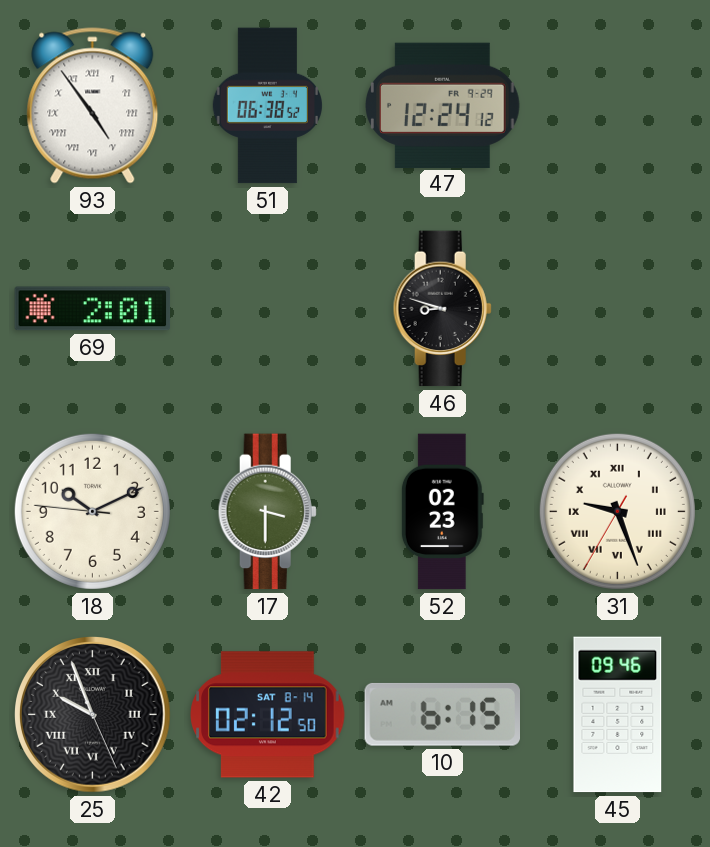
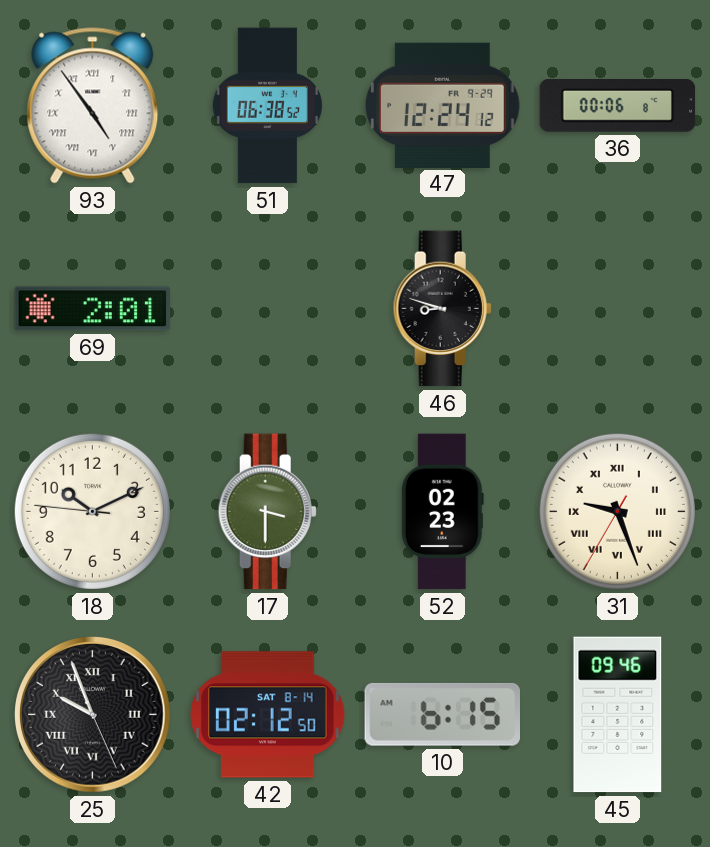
36: none -> 00:06 (618, 106)
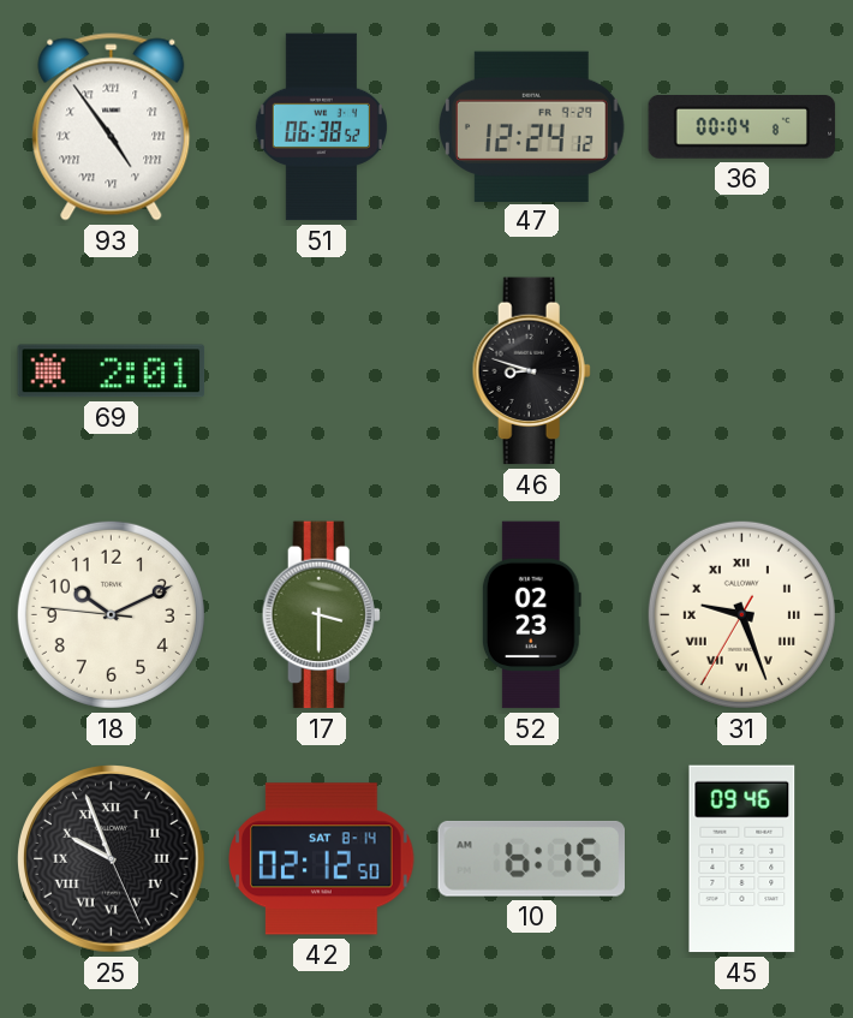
36: 00:06 -> 00:04 (742, 127)
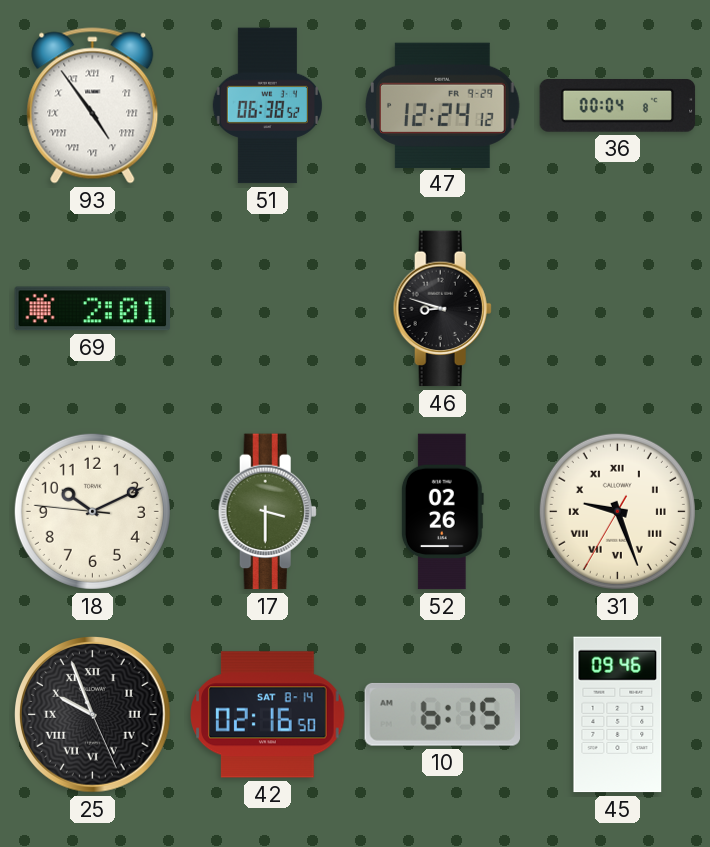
52: 02:23 -> 02:26 (442, 512)
42: 02:12 -> 02:16 (268, 715)
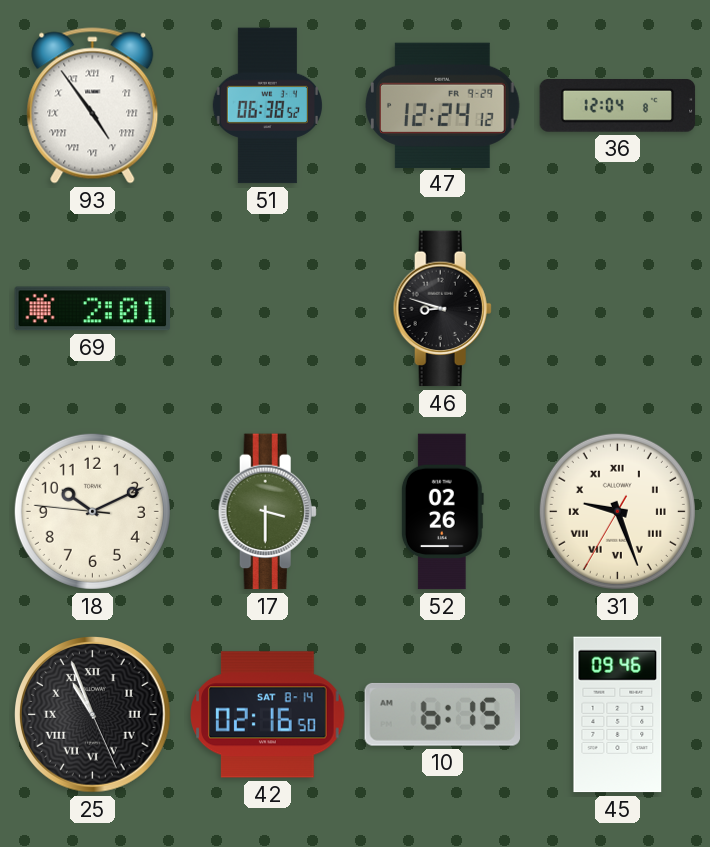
36: 00:04 -> 12:04 (618, 106)
25: 9:56 -> 10:56 (93, 715)
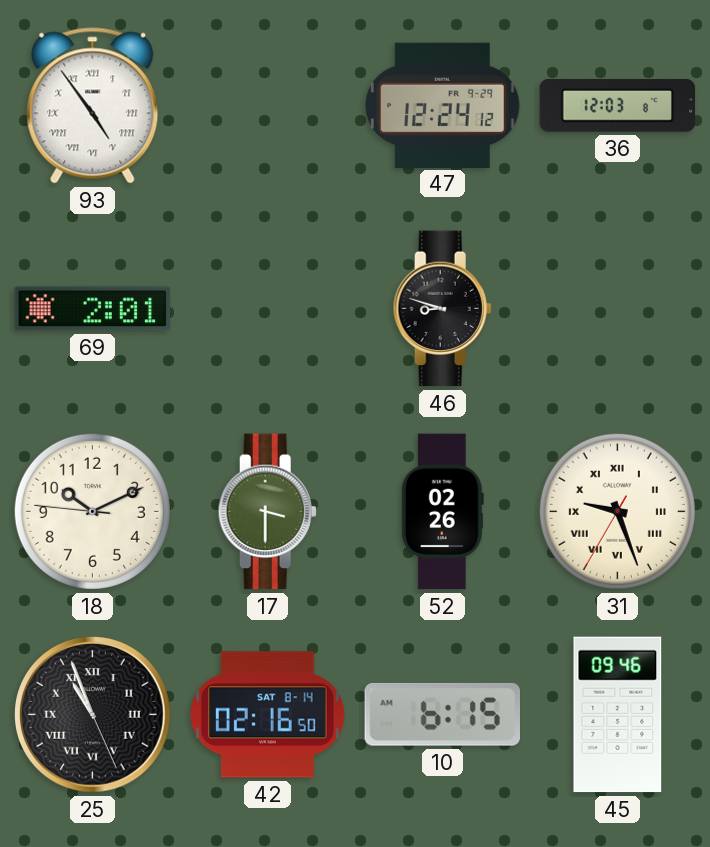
51: 06:38 -> none (267, 106)
36: 12:04 -> 12:03 (618, 106)
